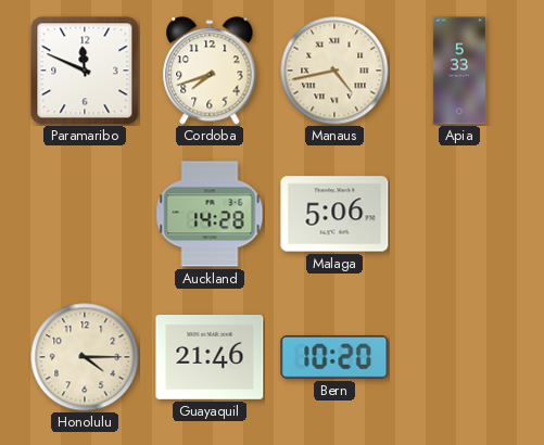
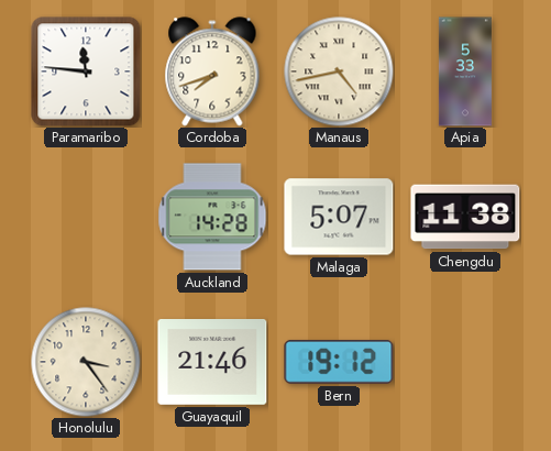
Paramaribo: 11:49 -> 11:46 (86, 71)
Malaga: 5:06 -> 5:07 (339, 217)
Chengdu: none -> 11:38 (465, 217)
Honolulu: 4:15 -> 3:24 (86, 362)
Bern: 10:20 -> 19:12 (339, 362)
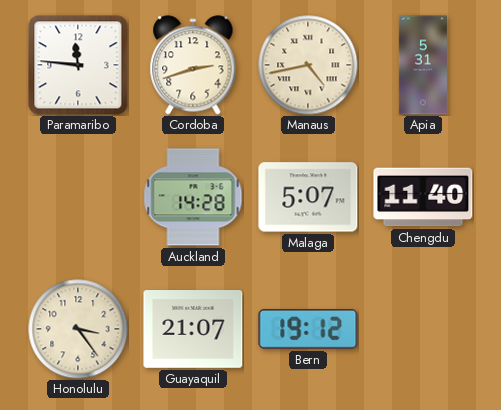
Cordoba: 7:42 -> 2:42 (193, 65)
Apia: 5:33 -> 5:31 (423, 65)
Chengdu: 11:38 -> 11:40 (423, 197)
Guayaquil: 21:46 -> 21:07 (193, 330)
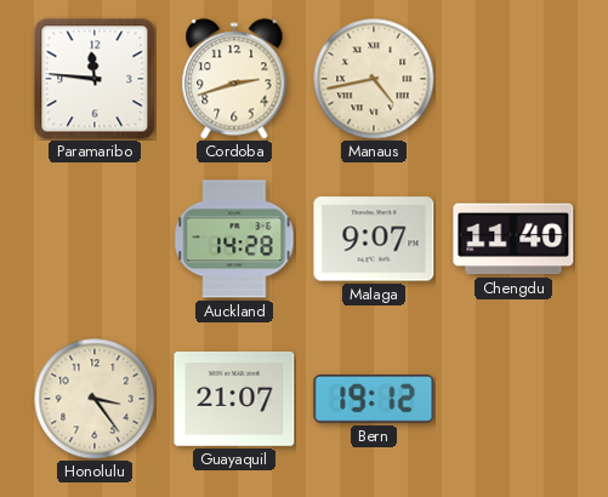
Apia: 5:31 -> none (423, 65)
Malaga: 5:07 -> 9:07 (374, 239)
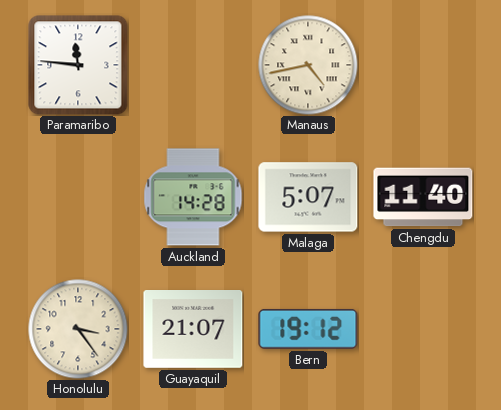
Cordoba: 2:42 -> none (234, 79)
Malaga: 9:07 -> 5:07 (308, 197)
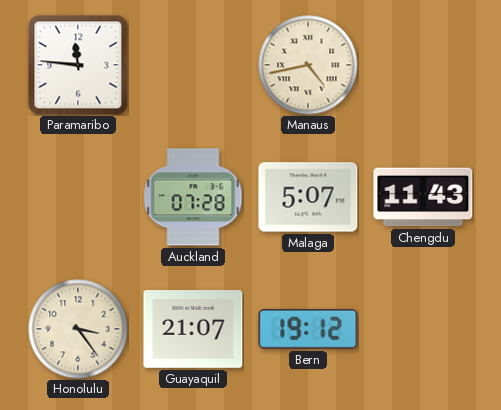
Auckland: 14:28 -> 07:28 (193, 197)
Chengdu: 11:40 -> 11:43 (423, 197)
